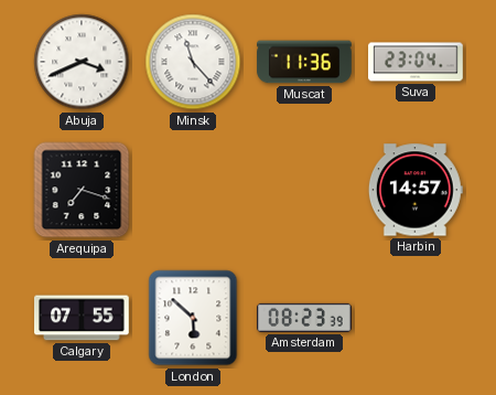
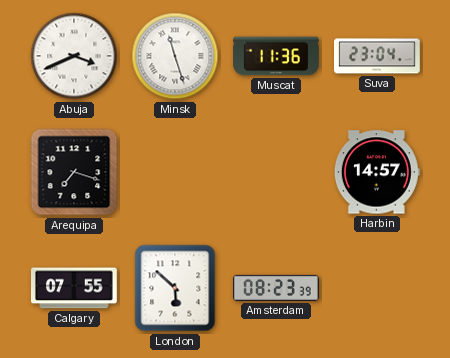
Minsk: 11:23 -> 11:27 (175, 56)
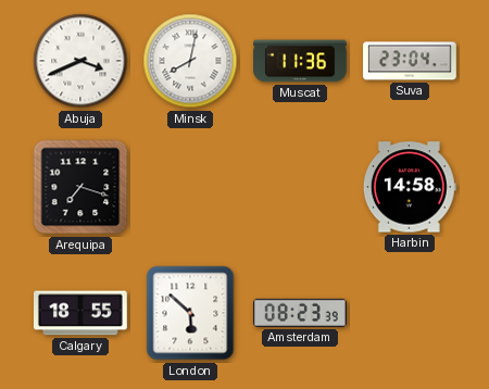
Minsk: 11:27 -> 8:02 (190, 61)
Harbin: 14:57 -> 14:58 (410, 187)
Calgary: 07:55 -> 18:55 (81, 313)
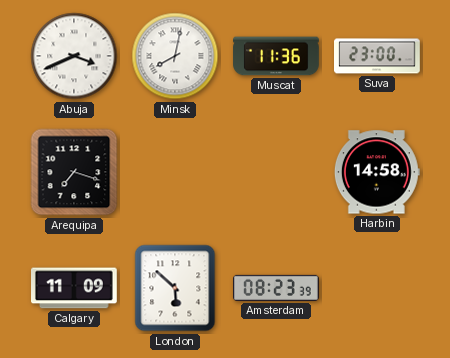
Suva: 23:04 -> 23:00 (377, 56)
Calgary: 18:55 -> 11:09 (75, 288)
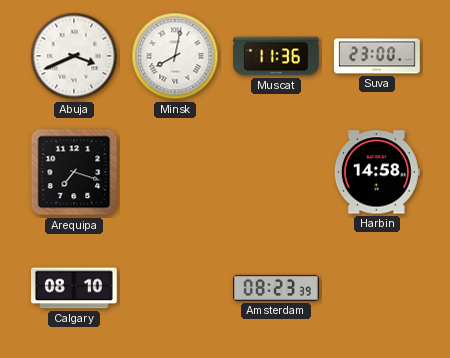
Calgary: 11:09 -> 08:10 (75, 288)
London: 5:52 -> none (175, 288)
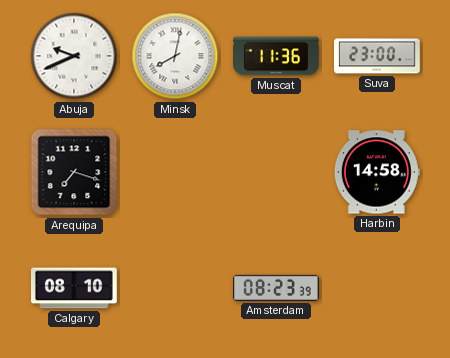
Abuja: 3:41 -> 9:41 (74, 56)
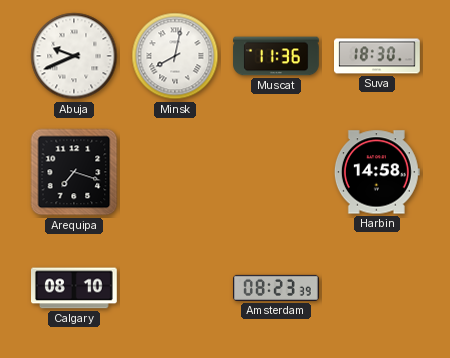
Suva: 23:00 -> 18:30 (377, 56)
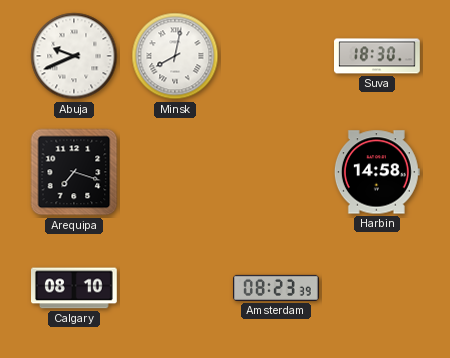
Muscat: 11:36 -> none (276, 56)
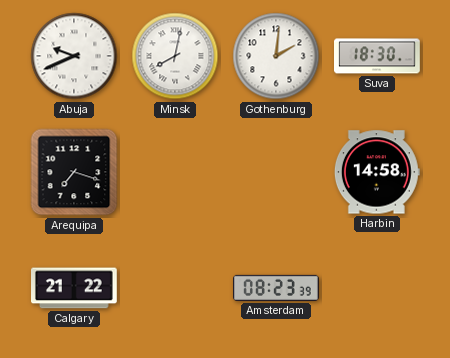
Gothenburg: none -> 2:01 (276, 56)
Calgary: 08:10 -> 21:22 (75, 288)
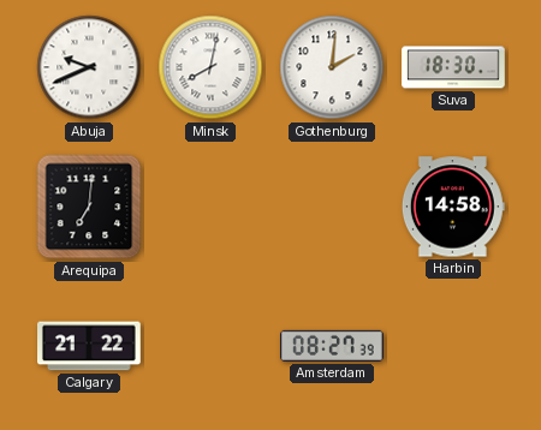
Arequipa: 7:18 -> 7:01 (89, 207)
Amsterdam: 08:23 -> 08:27 (333, 346)
